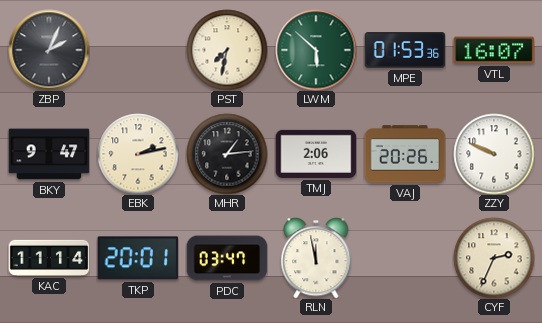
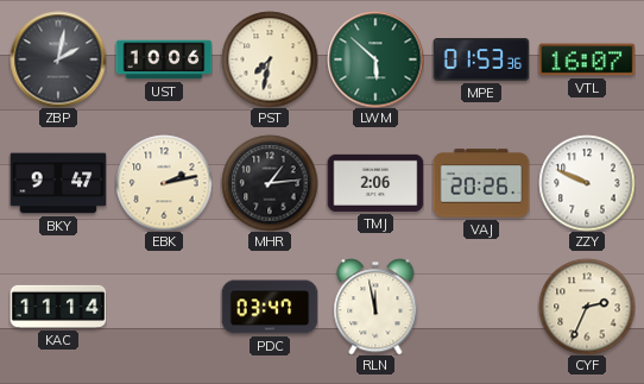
ZBP: 2:04 -> 2:02 (58, 59)
UST: none -> 10:06 (164, 59)
TKP: 20:01 -> none (138, 258)
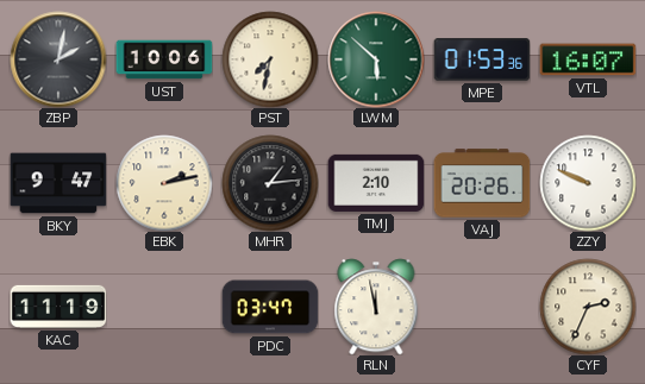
TMJ: 2:06 -> 2:10 (376, 183)
KAC: 11:14 -> 11:19 (58, 307)
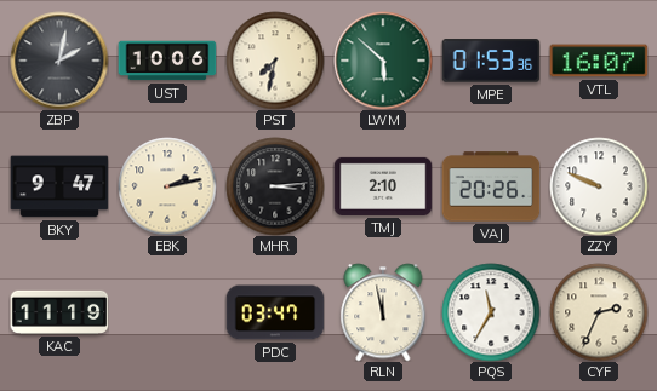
MHR: 1:14 -> 3:14 (275, 186)
PQS: none -> 11:35 (491, 312)
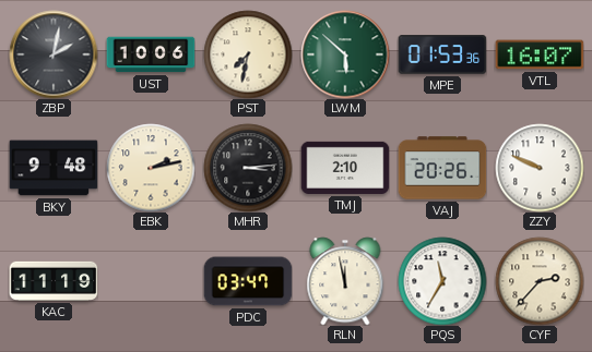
BKY: 9:47 -> 9:48 (54, 168)
CYF: 2:34 -> 2:37 (540, 281)
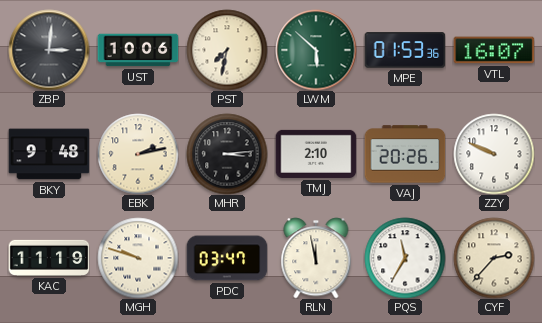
ZBP: 2:02 -> 3:01 (49, 50)
MGH: none -> 9:48 (138, 258)
